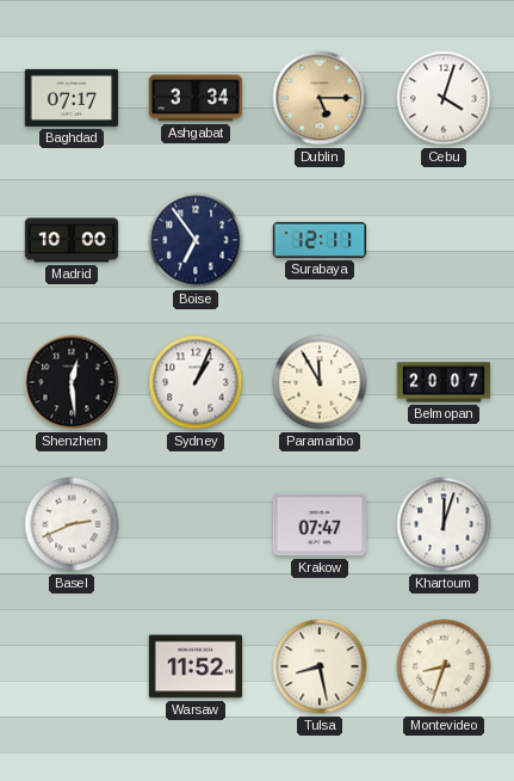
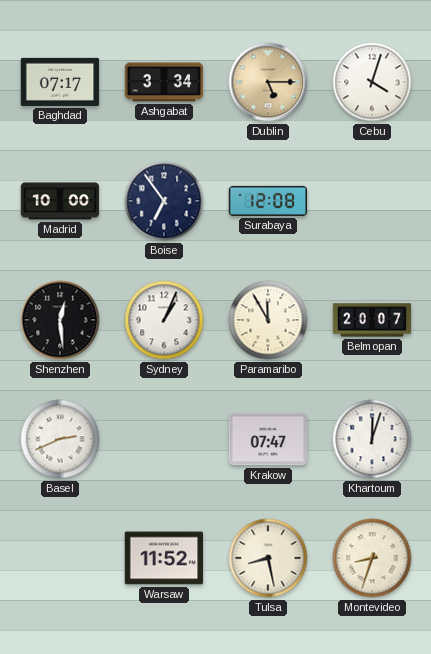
Surabaya: 12:11 -> 12:08 (268, 201)
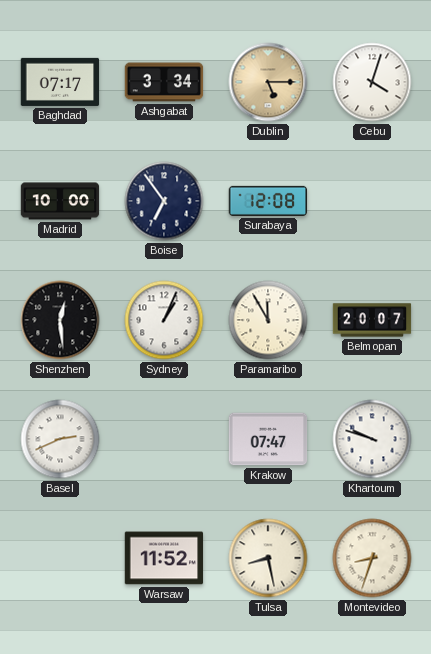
Khartoum: 12:03 -> 9:48 (372, 439)
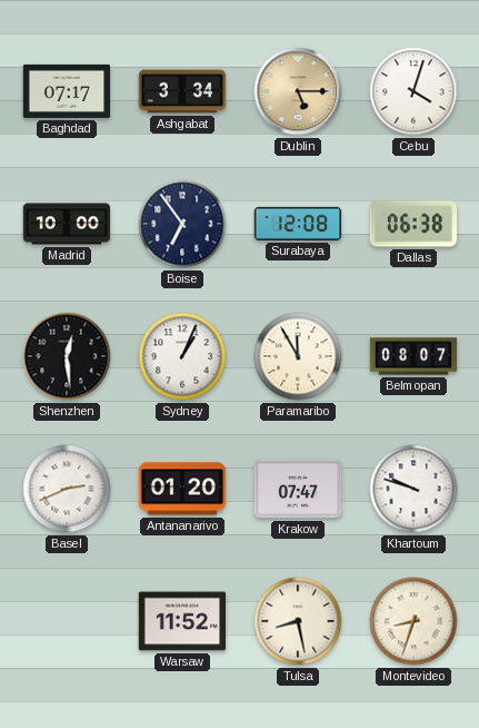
Dallas: none -> 06:38 (413, 224)
Belmopan: 20:07 -> 08:07 (413, 356)
Antananarivo: none -> 01:20 (182, 489)
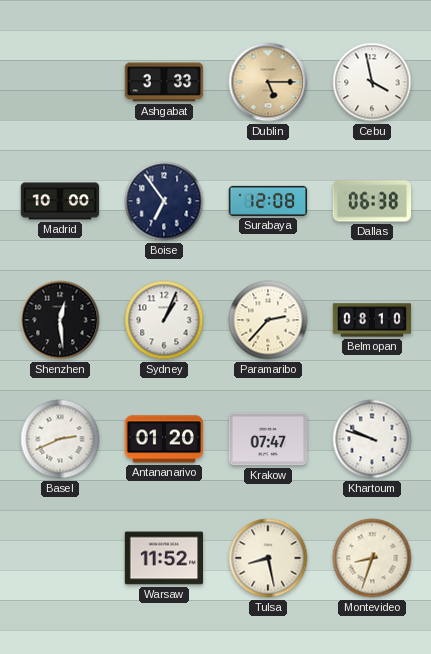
Baghdad: 07:17 -> none (67, 91)
Ashgabat: 3:34 -> 3:33 (164, 82)
Cebu: 4:03 -> 3:58 (372, 82)
Paramaribo: 11:55 -> 2:37 (268, 320)
Belmopan: 08:07 -> 08:10 (372, 320)
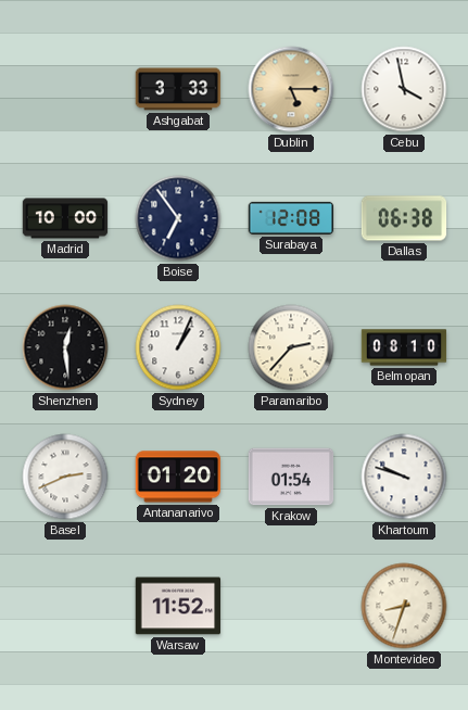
Krakow: 07:47 -> 01:54 (291, 477)
Tulsa: 8:28 -> none (268, 558)
